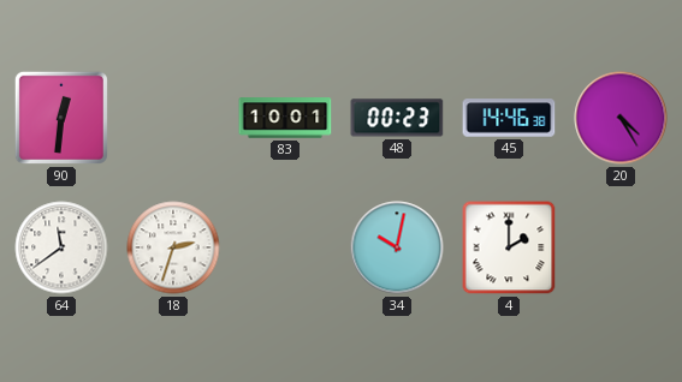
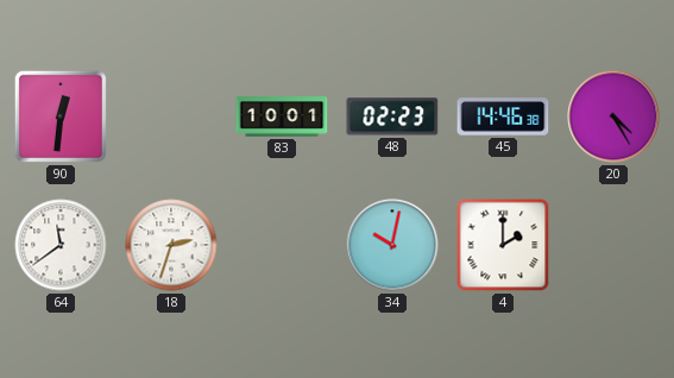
48: 00:23 -> 02:23 (392, 116)
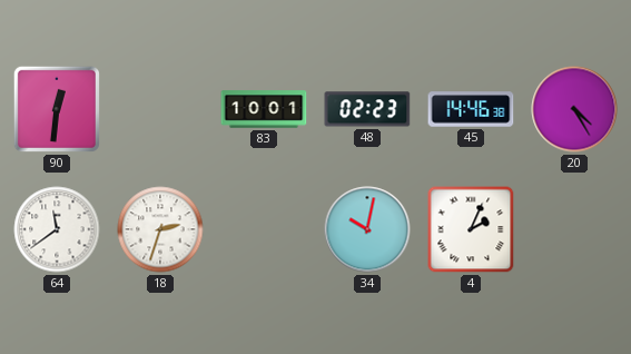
4: 2:00 -> 2:04 (471, 229)
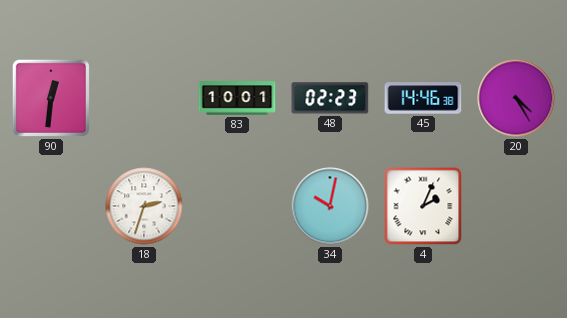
64: 11:39 -> none (57, 229)
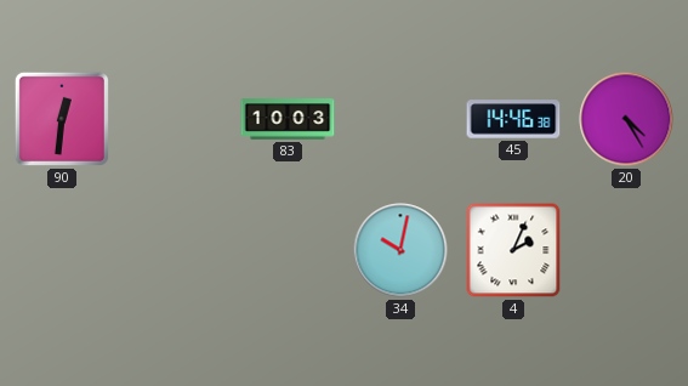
83: 10:01 -> 10:03 (288, 119)
48: 02:23 -> none (330, 98)
18: 2:33 -> none (144, 206)
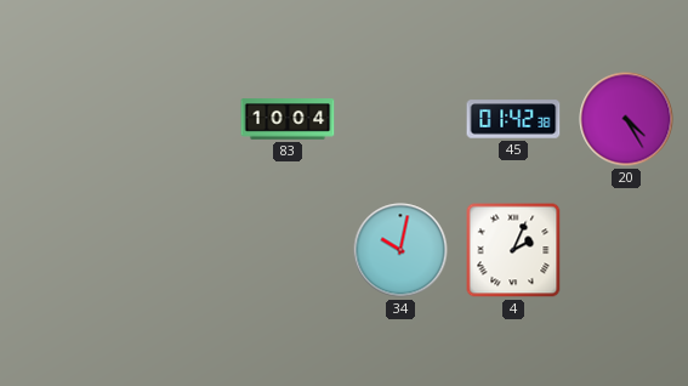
90: 12:31 -> none (62, 119)
83: 10:03 -> 10:04 (288, 119)
45: 14:46 -> 01:42 (513, 119)
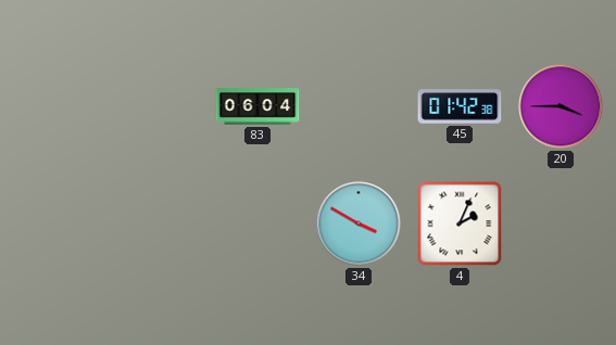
83: 10:04 -> 06:04 (257, 106)
20: 4:25 -> 3:45 (561, 106)
34: 10:02 -> 3:50 (359, 223)
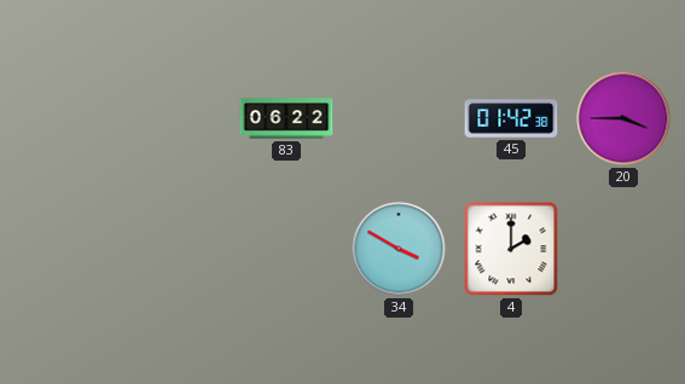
83: 06:04 -> 06:22 (286, 118)
4: 2:04 -> 2:00 (511, 249)
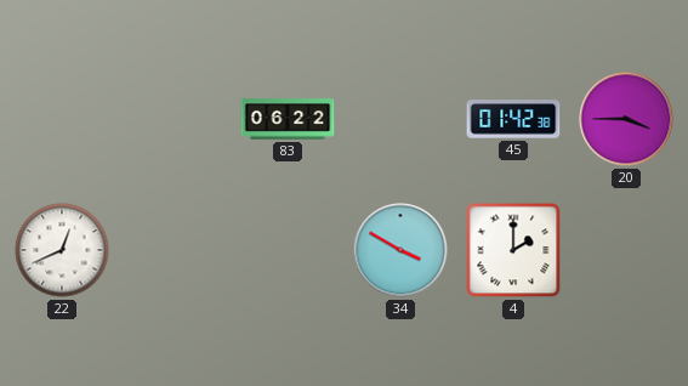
22: none -> 12:41 (62, 250)
